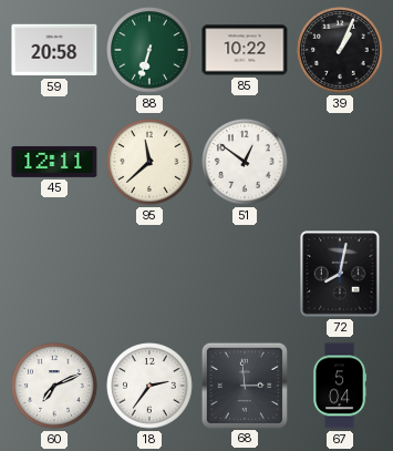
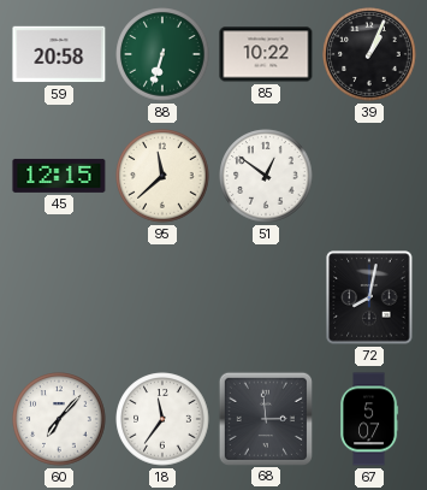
45: 12:11 -> 12:15 (59, 176)
60: 7:11 -> 7:07 (59, 419)
18: 2:36 -> 11:36 (162, 419)
67: 5:04 -> 5:07 (370, 419)
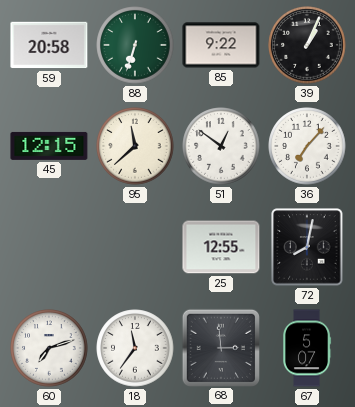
85: 10:22 -> 9:22 (221, 45)
36: none -> 7:07 (307, 146)
25: none -> 12:55 (221, 247)
60: 7:07 -> 7:12 (49, 348)
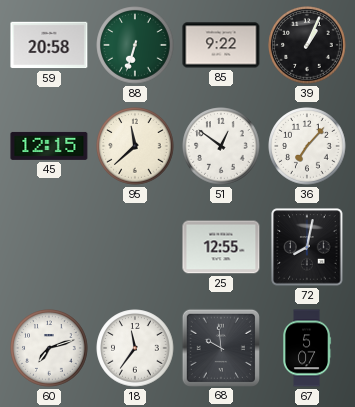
68: 2:59 -> 9:59 (220, 347)
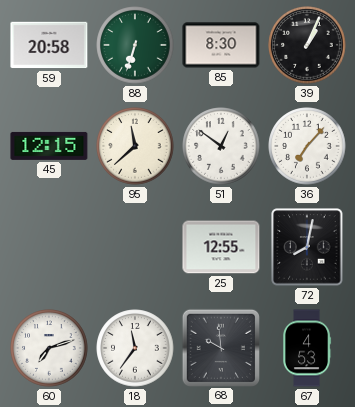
85: 9:22 -> 8:30 (221, 45)
67: 5:07 -> 4:53 (308, 348)
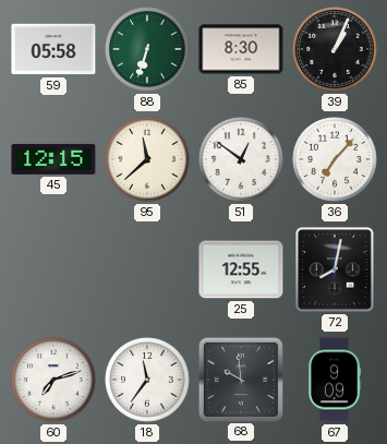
59: 20:58 -> 05:58 (53, 49)
67: 4:53 -> 9:09 (336, 380)
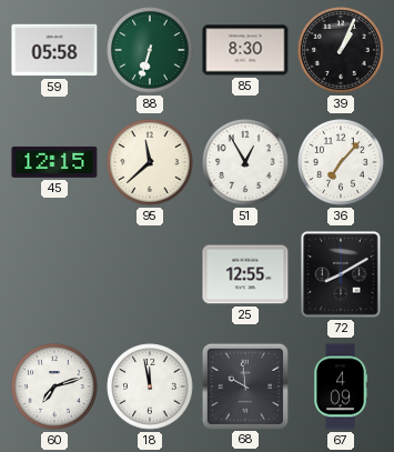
51: 12:51 -> 12:55 (245, 162)
72: 8:02 -> 8:10 (341, 274)
18: 11:36 -> 11:58 (150, 386)
67: 9:09 -> 4:09 (342, 386)
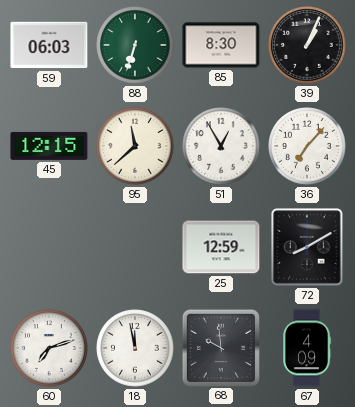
59: 05:58 -> 06:03 (49, 45)
25: 12:55 -> 12:59 (221, 247)
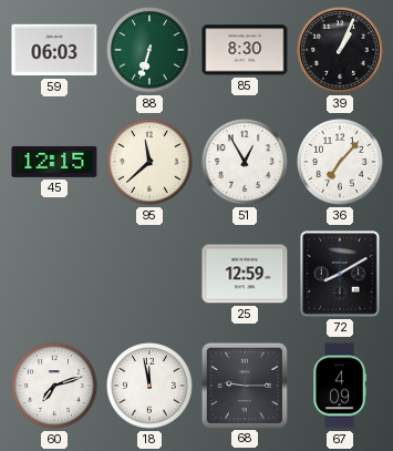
68: 9:59 -> 9:15 (244, 385)
